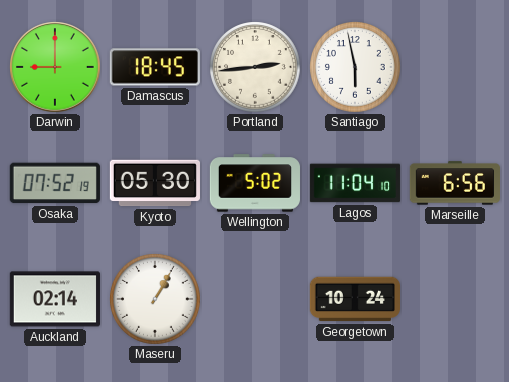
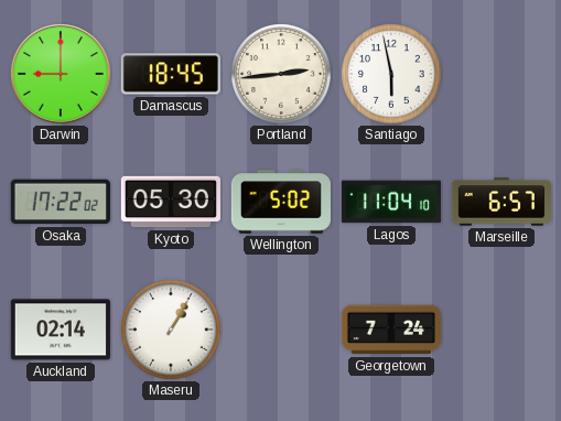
Osaka: 07:52 -> 17:22 (61, 202)
Marseille: 6:56 -> 6:57 (501, 202)
Georgetown: 10:24 -> 7:24 (391, 330)
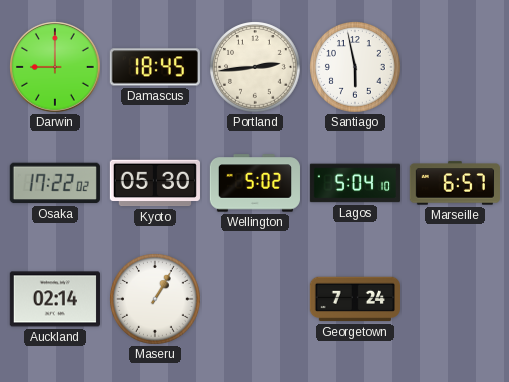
Lagos: 11:04 -> 5:04 (355, 183)
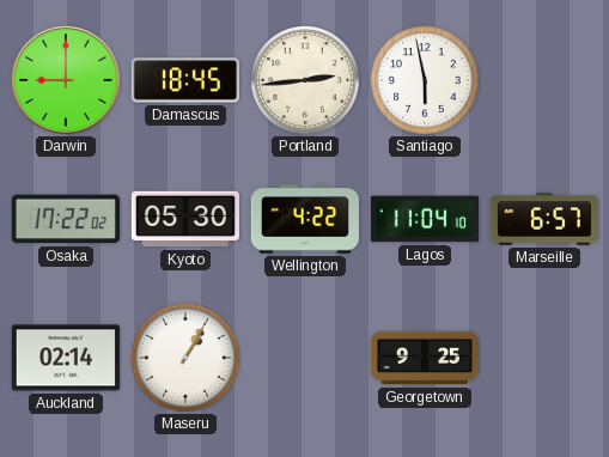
Wellington: 5:02 -> 4:22 (305, 219)
Lagos: 5:04 -> 11:04 (425, 219)
Georgetown: 7:24 -> 9:25 (425, 358)
